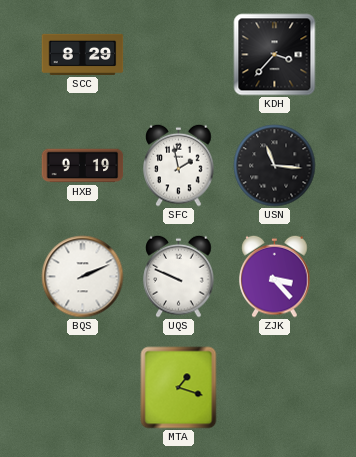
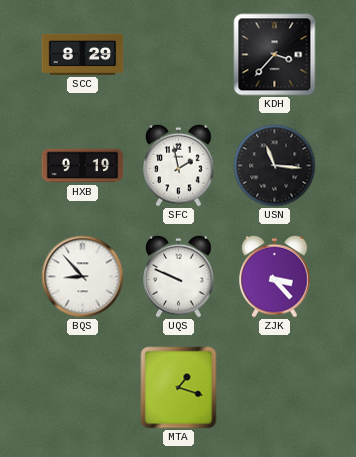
BQS: 2:11 -> 8:53 (83, 277)
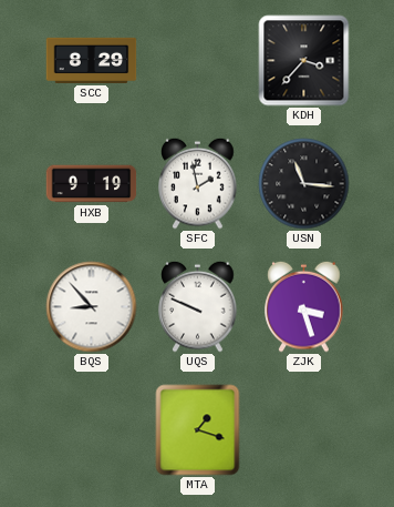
ZJK: 3:23 -> 3:27 (304, 306)
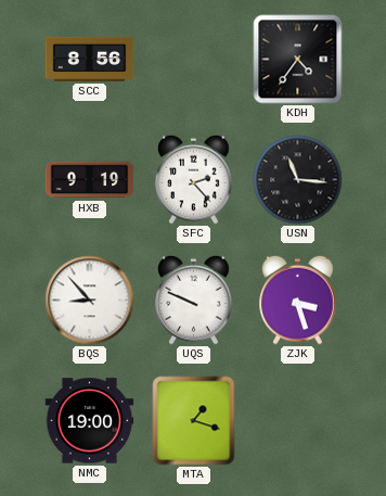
SCC: 8:29 -> 8:56 (90, 59)
KDH: 3:37 -> 4:36 (298, 60)
SFC: 1:58 -> 2:23 (194, 179)
NMC: none -> 19:00 (90, 421)
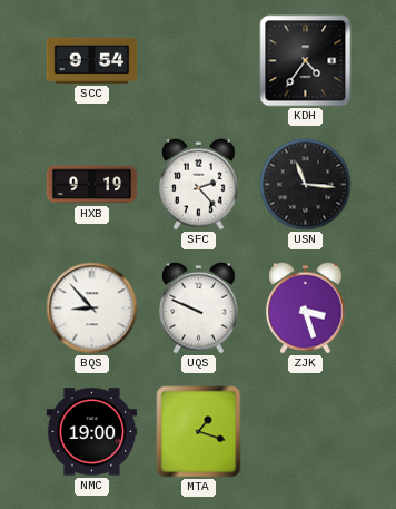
SCC: 8:56 -> 9:54 (92, 60)
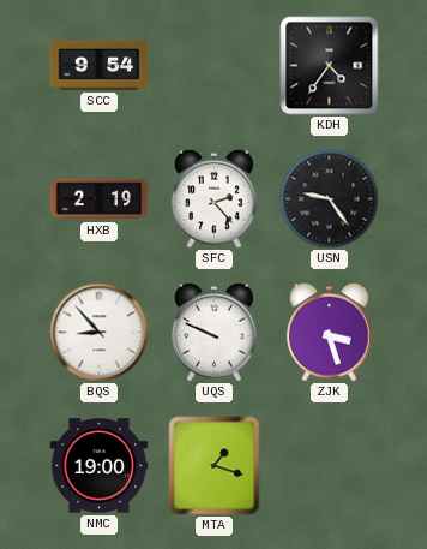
HXB: 9:19 -> 2:19 (100, 199)
USN: 11:16 -> 9:24 (330, 199)
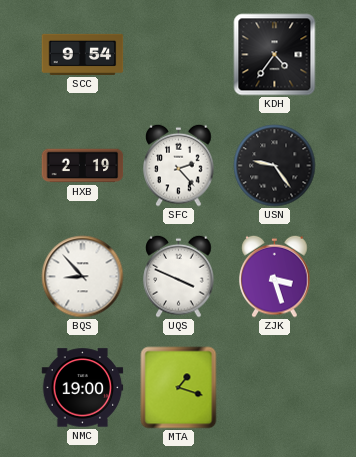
UQS: 9:49 -> 3:49 (179, 276)
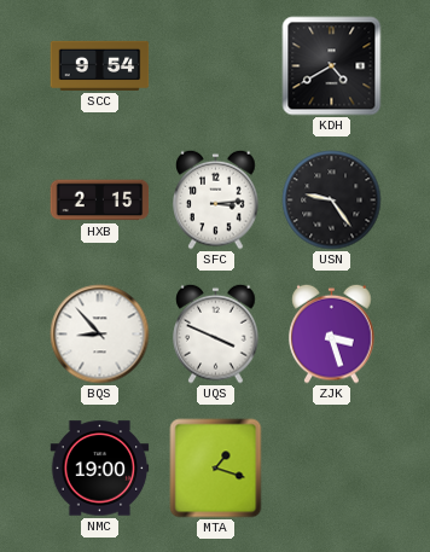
KDH: 4:36 -> 4:40 (332, 66)
HXB: 2:19 -> 2:15 (100, 201)
SFC: 2:23 -> 3:14 (216, 199)
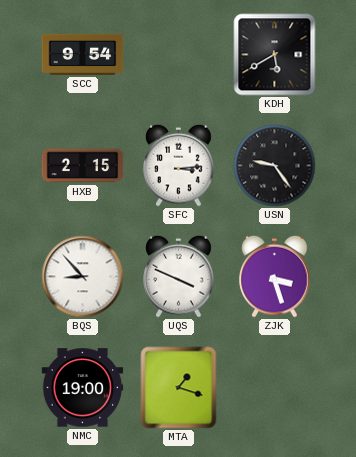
KDH: 4:40 -> 5:40 (275, 55)
